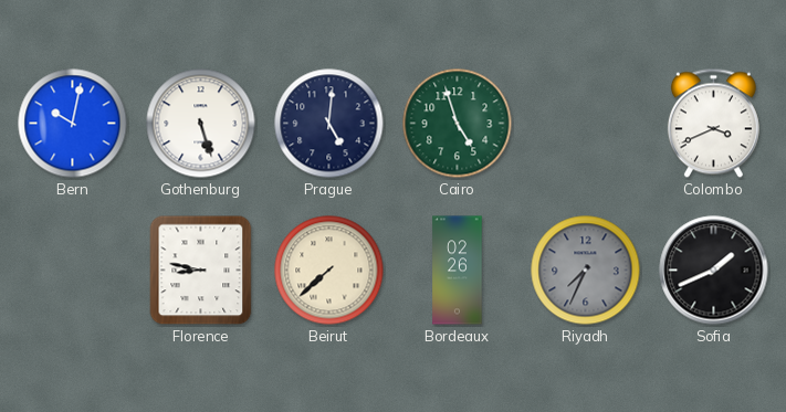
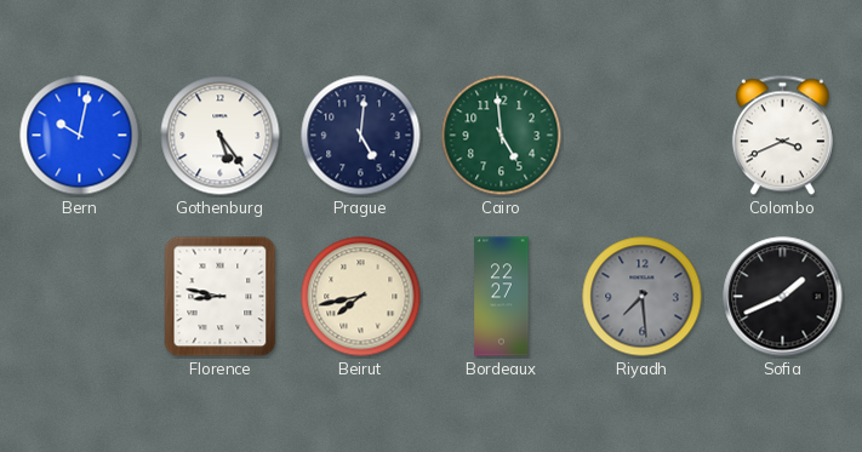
Gothenburg: 5:27 -> 5:24 (221, 136)
Cairo: 4:57 -> 4:59 (502, 136)
Beirut: 7:38 -> 7:43 (361, 297)
Bordeaux: 02:26 -> 22:27 (502, 297)
Riyadh: 7:34 -> 7:29 (643, 297)
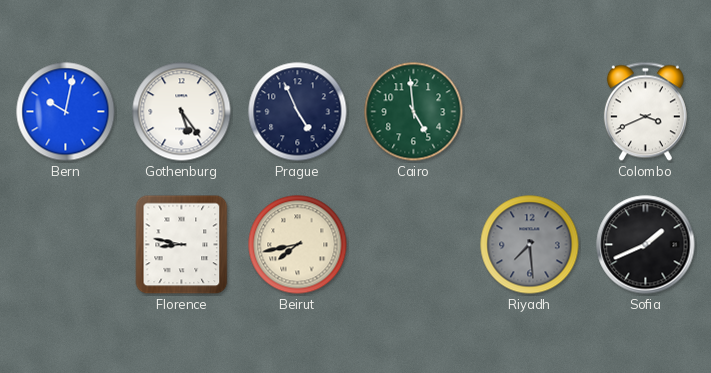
Prague: 5:01 -> 4:56 (298, 112)
Bordeaux: 22:27 -> none (502, 297)
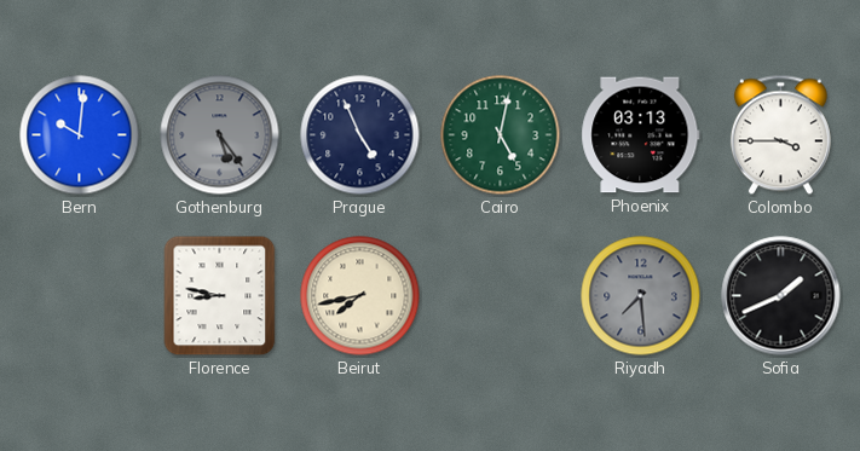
Bern: 10:02 -> 10:01 (80, 135)
Gothenburg dial: white -> grey (220, 135)
Cairo: 4:59 -> 5:02 (501, 135)
Phoenix: none -> 03:13 (641, 135)
Colombo: 3:41 -> 3:45 (780, 135)
